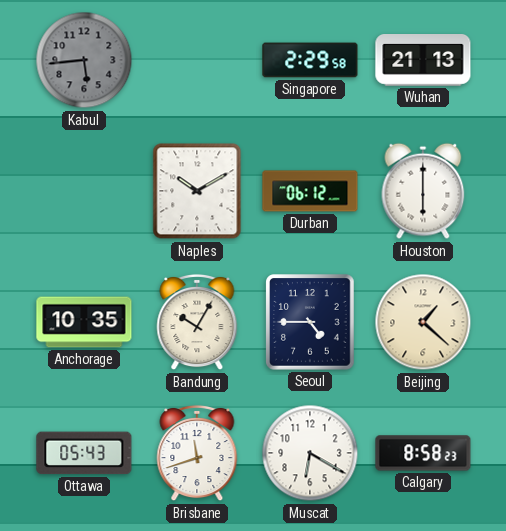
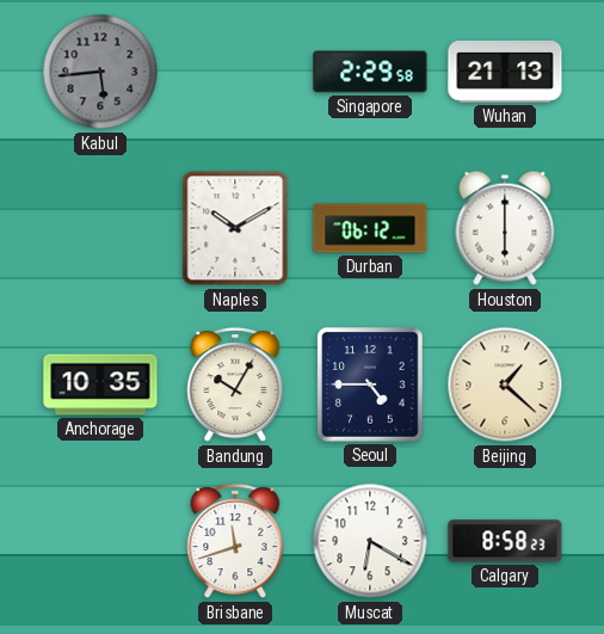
Ottawa: 05:43 -> none (84, 453)
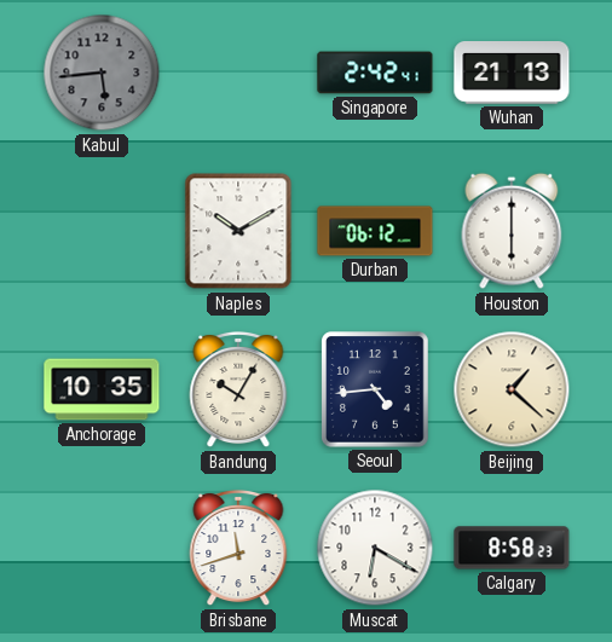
Singapore: 2:29 -> 2:42 (375, 73)
Seoul: 4:45 -> 4:44 (375, 389)
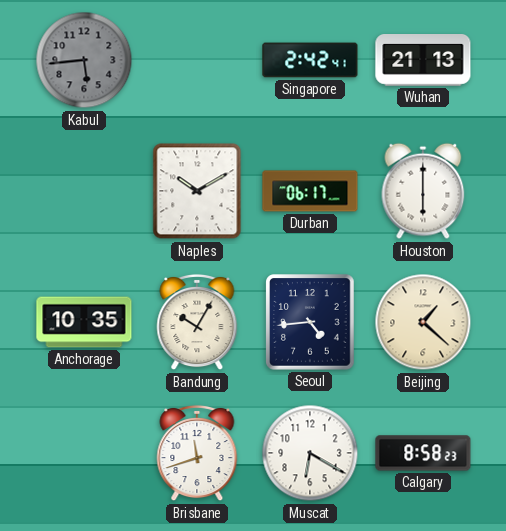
Durban: 06:12 -> 06:17 (310, 191)
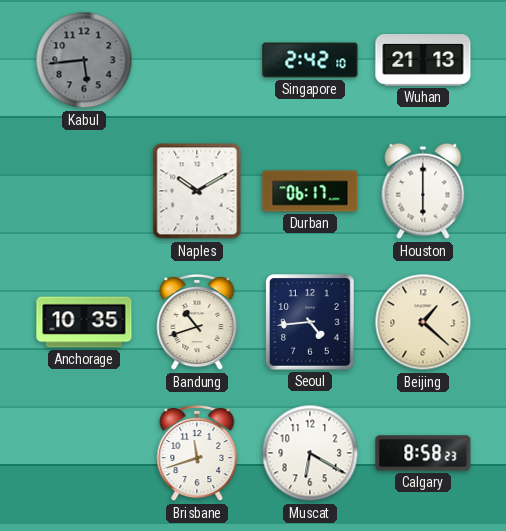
Singapore: 2:42:41 -> 2:42:10 (310, 60)
Bandung: 10:05 -> 10:42 (197, 322)
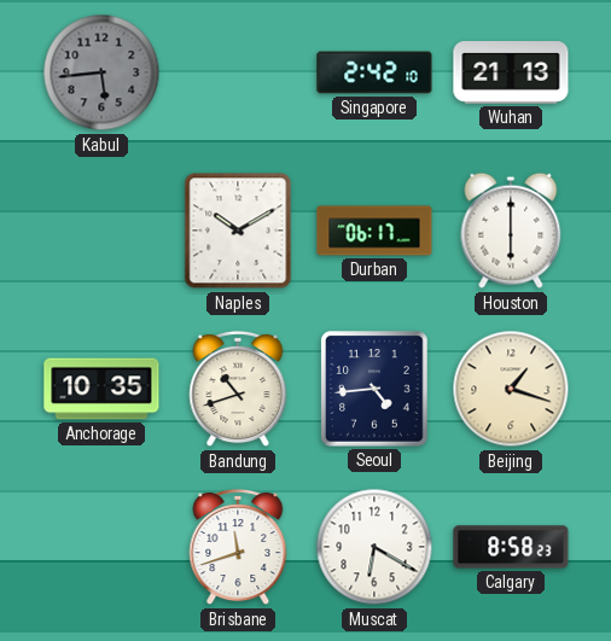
Beijing: 1:22 -> 1:18 (511, 389)
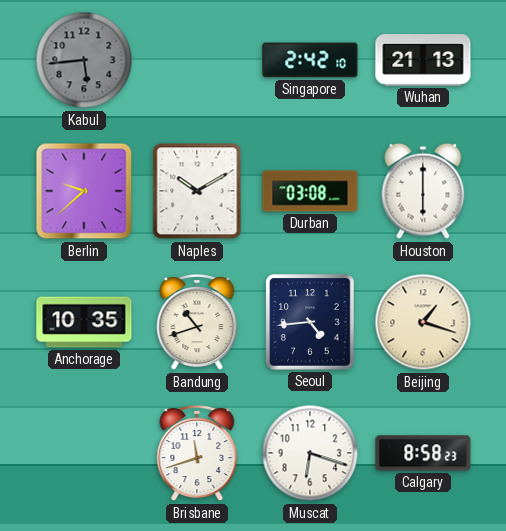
Berlin: none -> 9:38 (84, 191)
Durban: 06:17 -> 03:08 (310, 191)
Muscat: 6:20 -> 6:18 (310, 453)
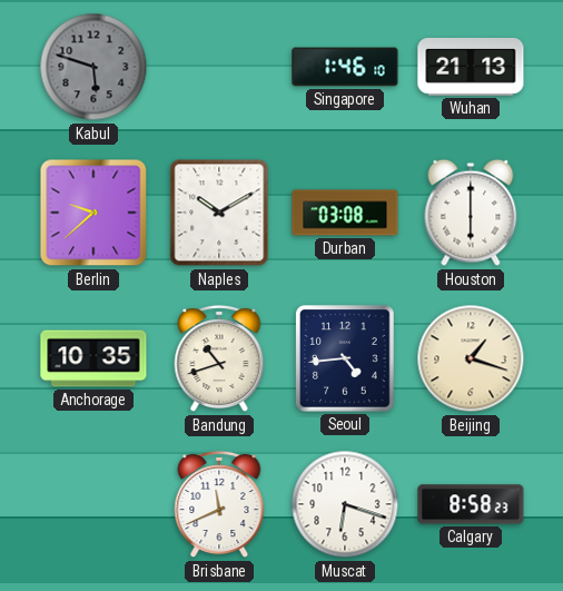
Kabul: 5:44 -> 5:48 (93, 67)
Singapore: 2:42 -> 1:46 (345, 67)
Brisbane: 11:42 -> 11:41 (219, 504)
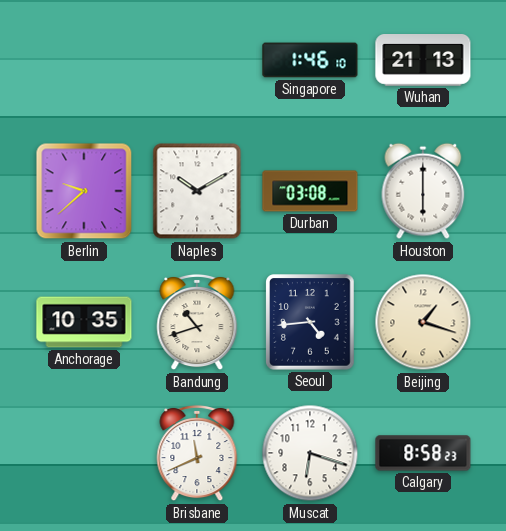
Kabul: 5:48 -> none (93, 67)
